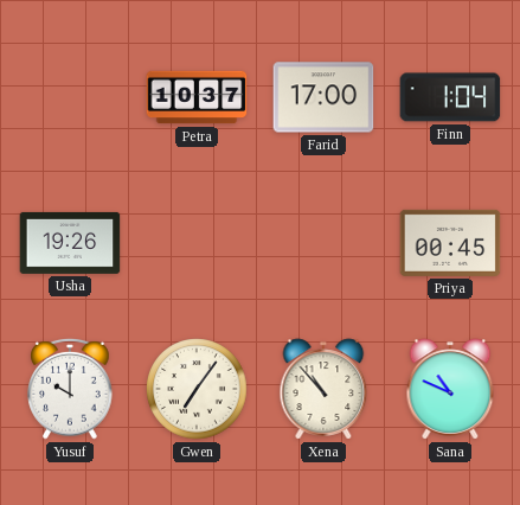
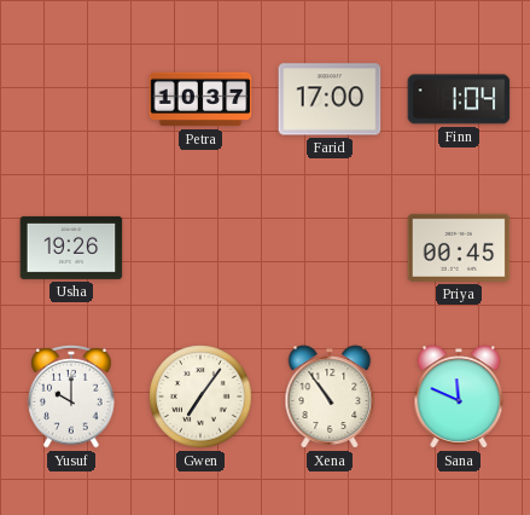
Xena: 10:53 -> 10:54 (330, 397)
Sana: 10:49 -> 11:49 (459, 397)
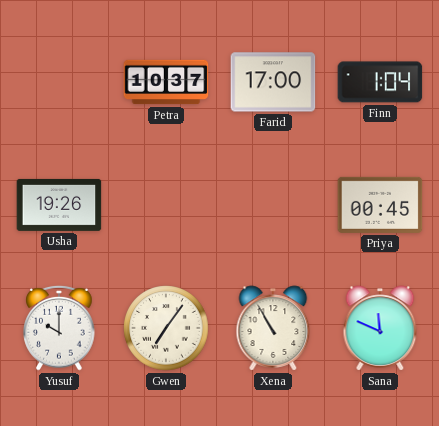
Xena: 10:54 -> 10:55 (273, 328)
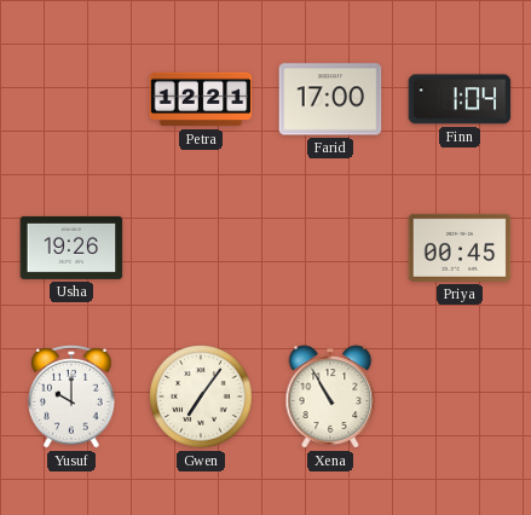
Petra: 10:37 -> 12:21 (201, 99)
Sana: 11:49 -> none (380, 328)
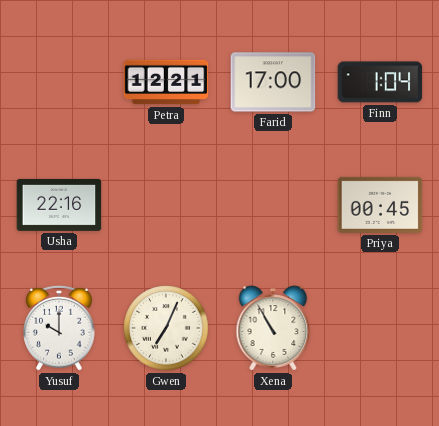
Usha: 19:26 -> 22:16 (59, 205)
Gwen: 7:06 -> 7:04 (166, 328)
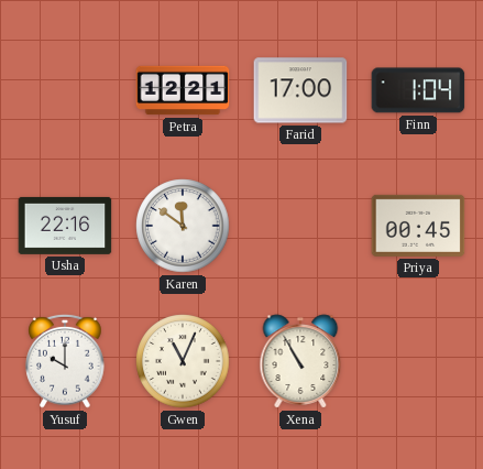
Karen: none -> 11:51 (183, 226)
Gwen: 7:04 -> 11:04 (183, 361)
